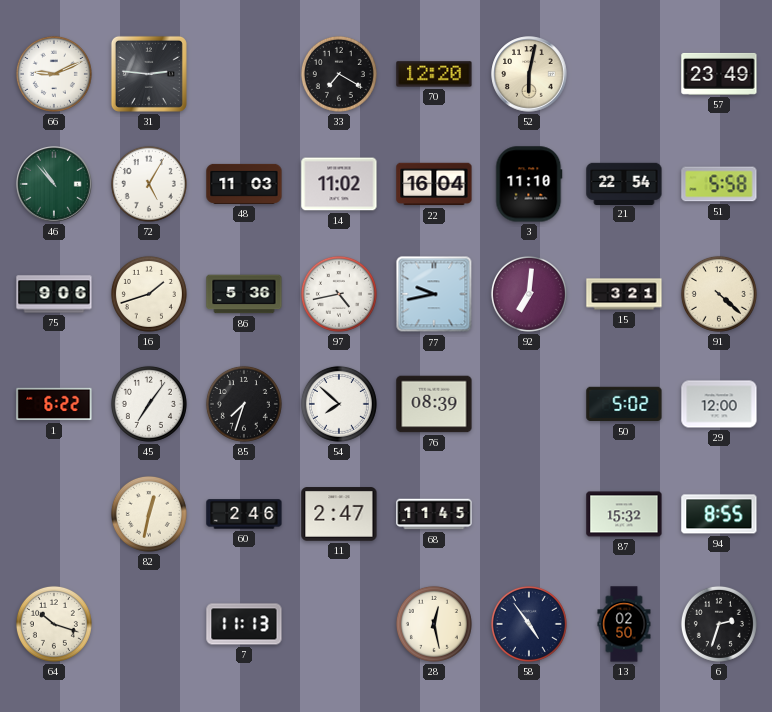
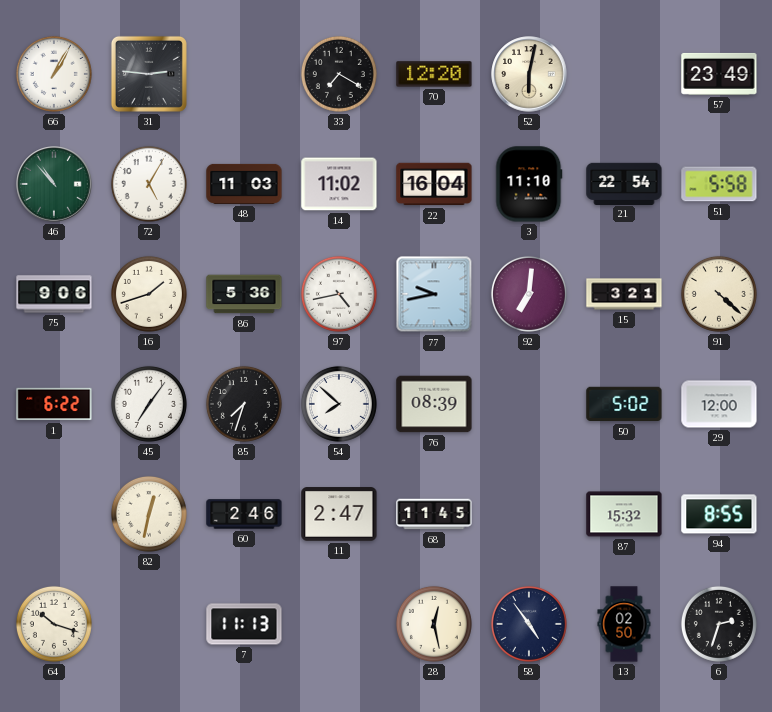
66: 9:11 -> 1:05 (54, 74)
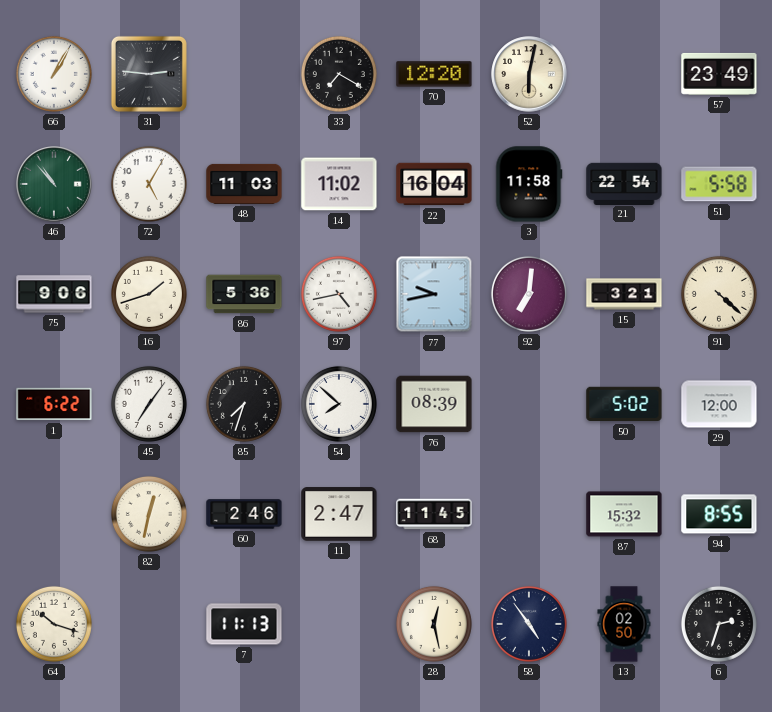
3: 11:10 -> 11:58 (529, 184)
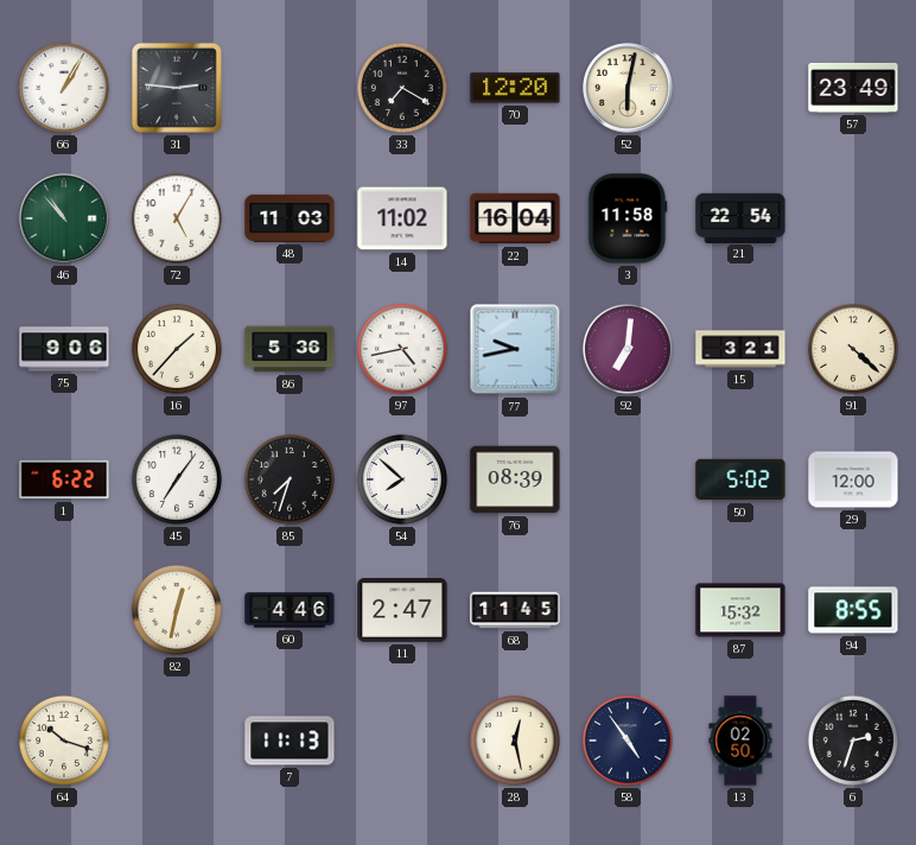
51: 5:58 -> none (719, 184)
16: 1:42 -> 1:37 (177, 349)
60: 2:46 -> 4:46 (290, 610)
